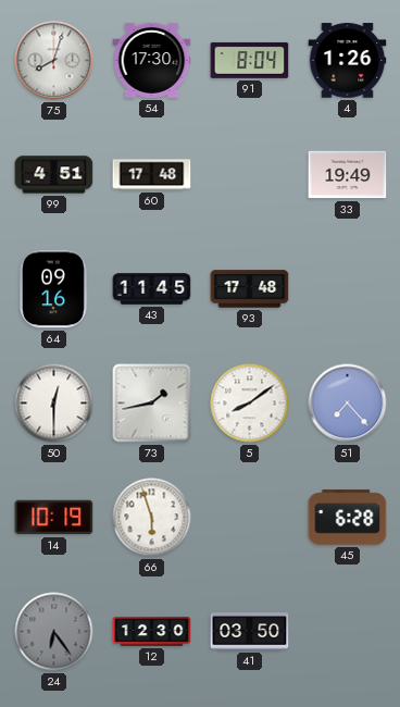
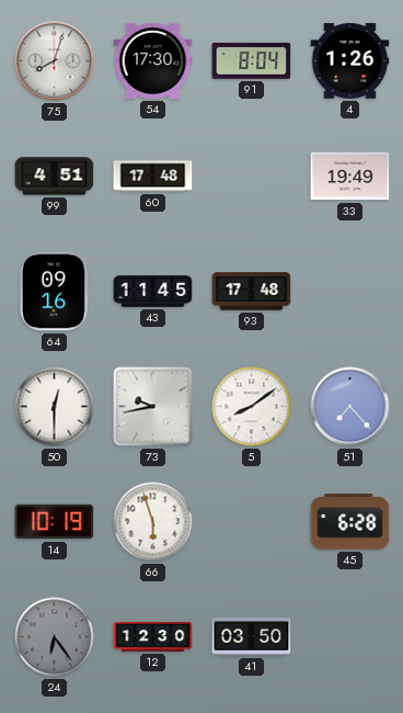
73: 1:43 -> 9:43 (153, 407)
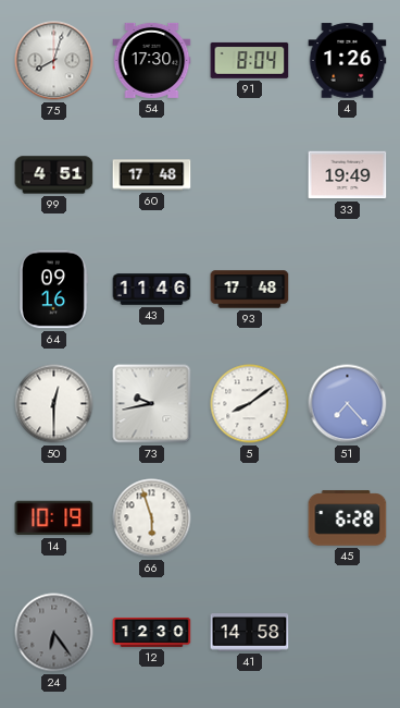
43: 11:45 -> 11:46 (152, 290)
41: 03:50 -> 14:58 (250, 633)
